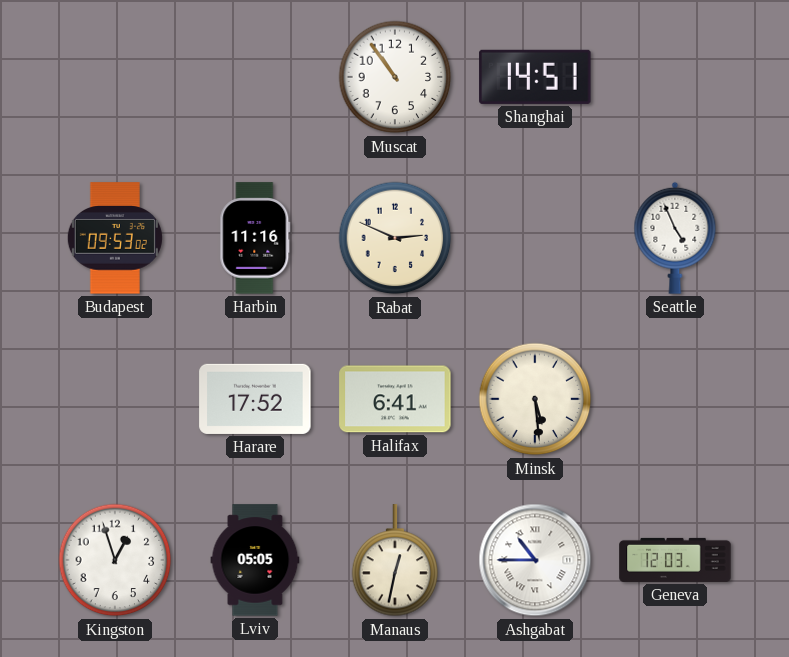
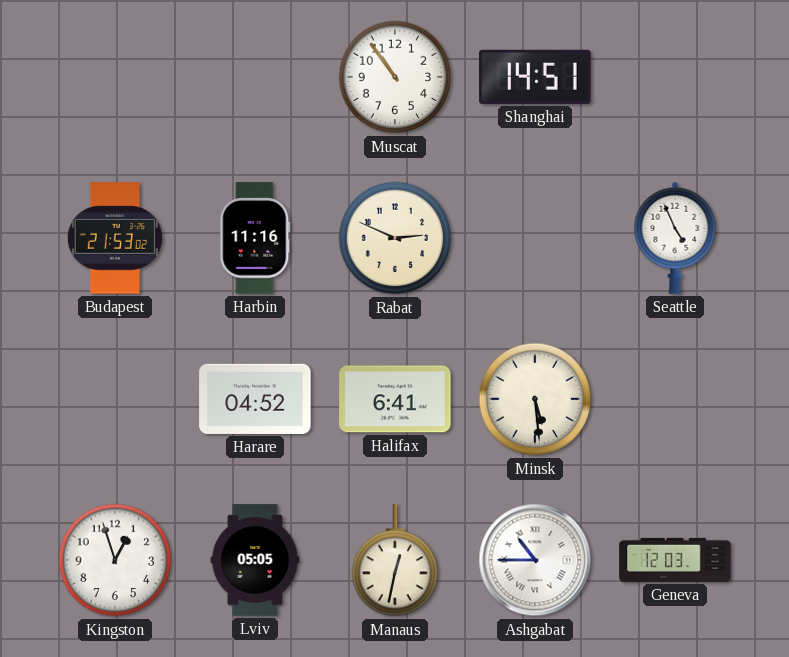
Budapest: 09:53 -> 21:53 (115, 238)
Harare: 17:52 -> 04:52 (255, 399)
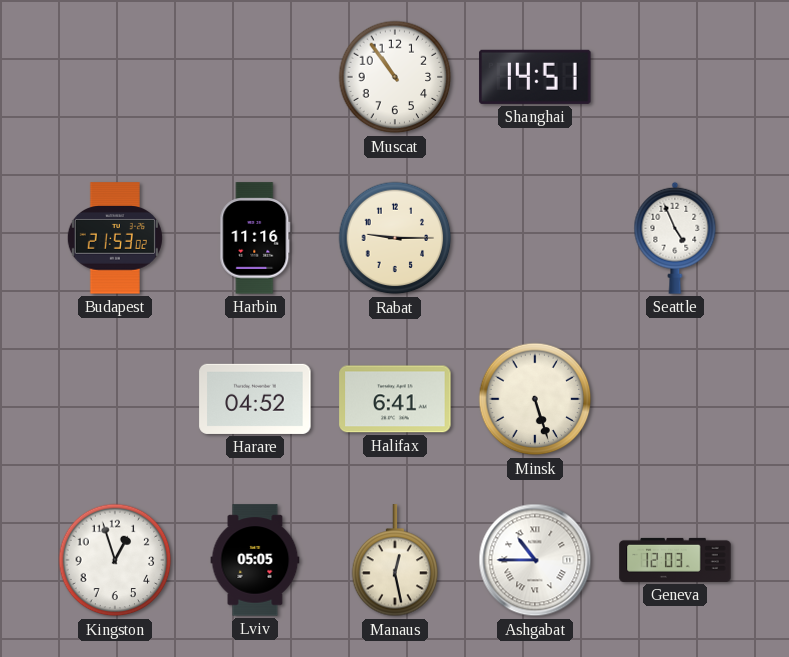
Rabat: 2:49 -> 9:15 (395, 238)
Minsk: 5:29 -> 5:27 (535, 399)
Manaus: 12:32 -> 12:28 (395, 561)
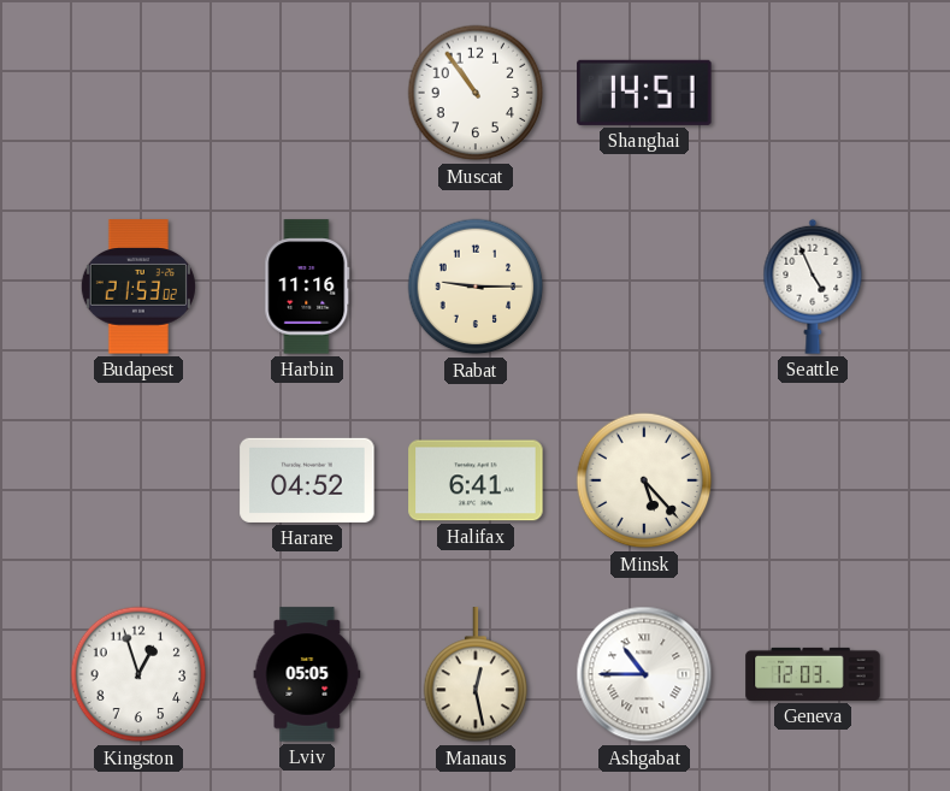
Minsk: 5:27 -> 5:23 (644, 480)
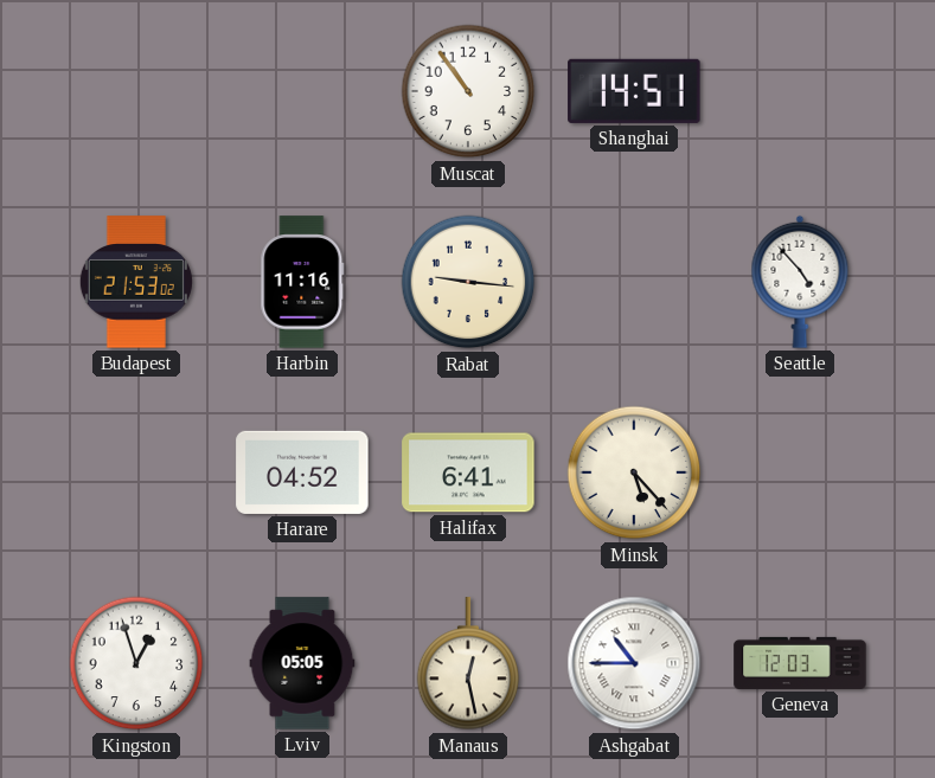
Rabat: 9:15 -> 9:16 (468, 282)
Seattle: 4:56 -> 4:53 (800, 282)
